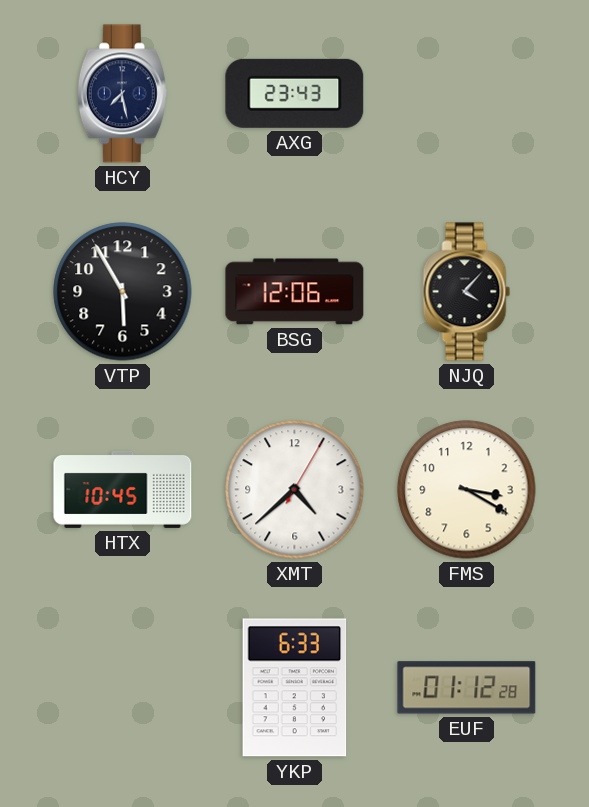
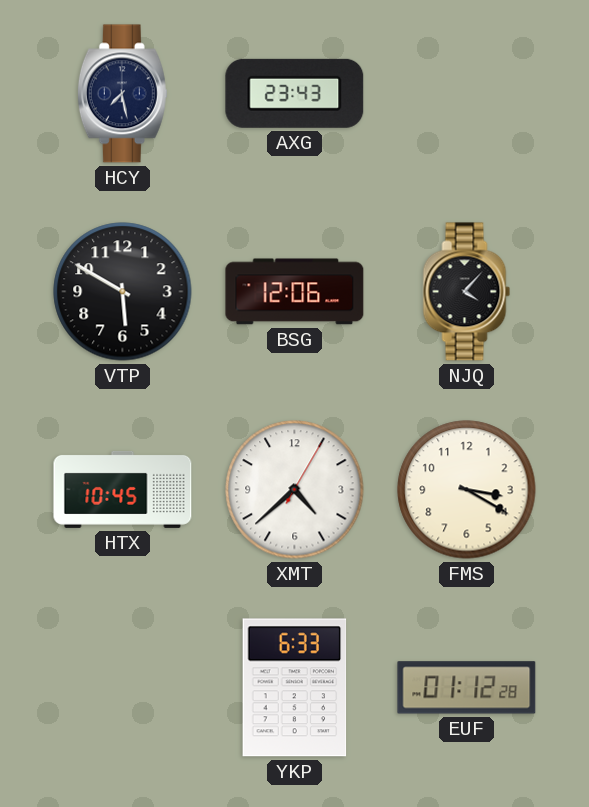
VTP: 5:55 -> 5:50 (123, 292)
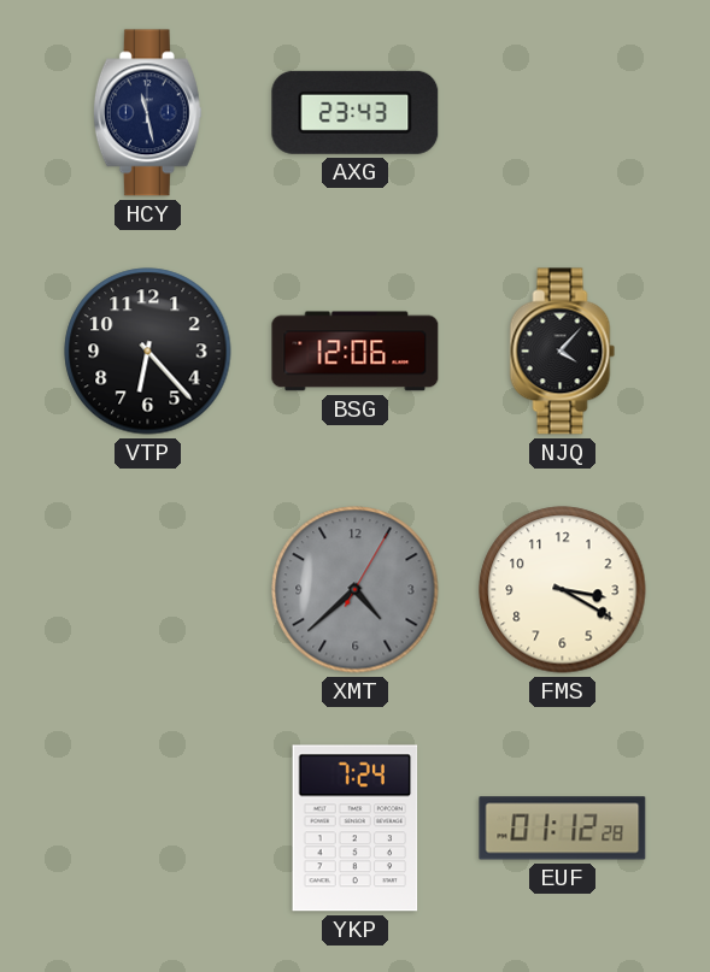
HCY: 7:28 -> 11:28 (147, 113)
VTP: 5:50 -> 6:23 (148, 352)
HTX: 10:45 -> none (123, 489)
XMT dial: white -> grey (356, 590)
YKP: 6:33 -> 7:24 (356, 829)
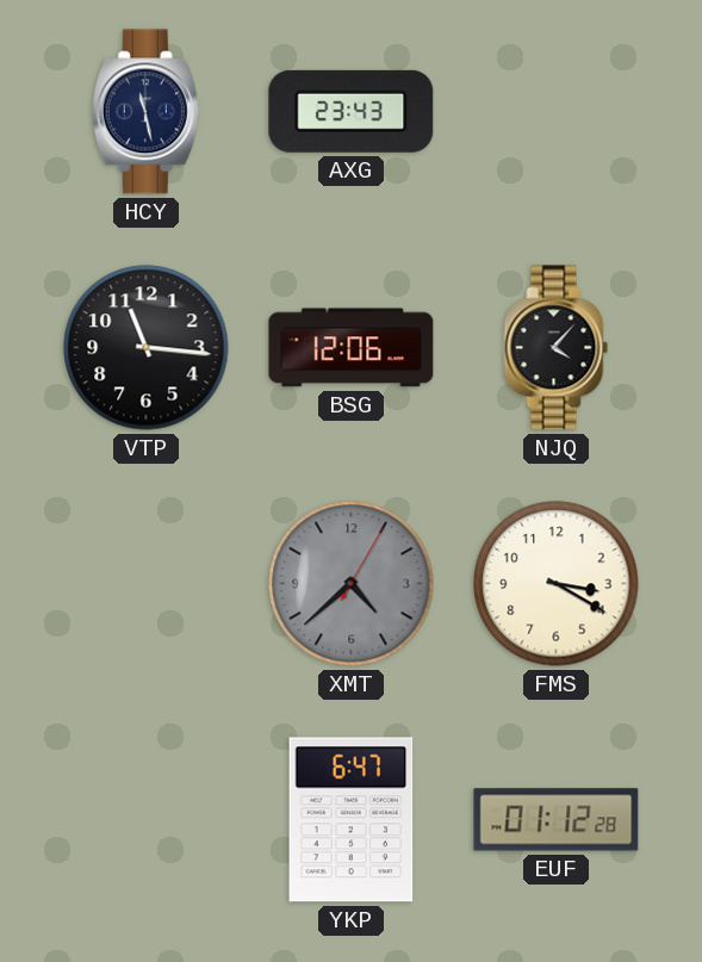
VTP: 6:23 -> 11:16 (147, 348)
YKP: 7:24 -> 6:47 (352, 820)
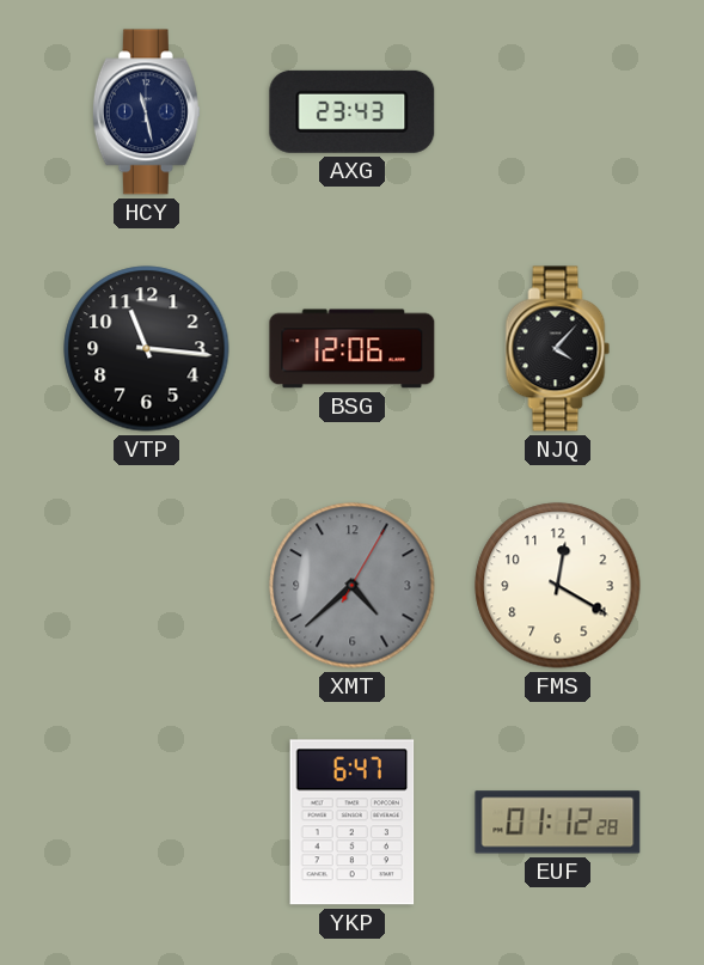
FMS: 3:20 -> 12:20 (558, 586)
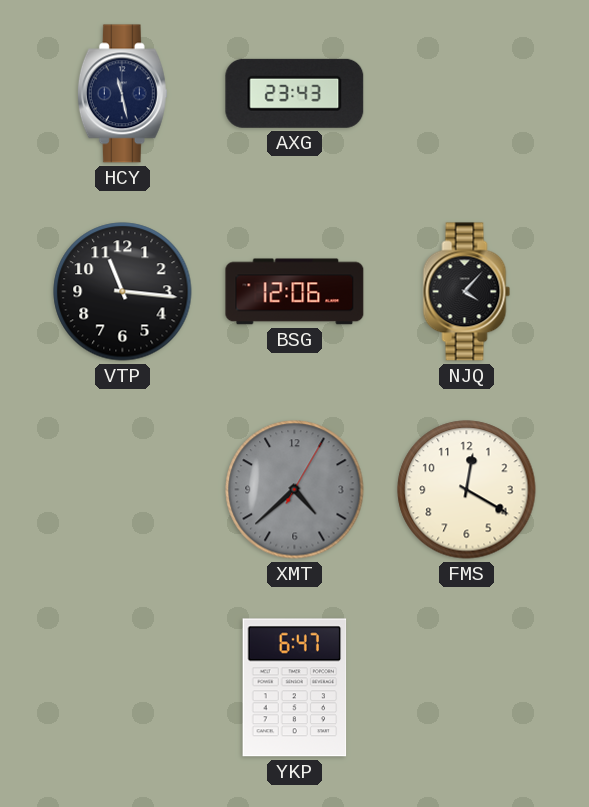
EUF: 01:12 -> none (558, 823)
